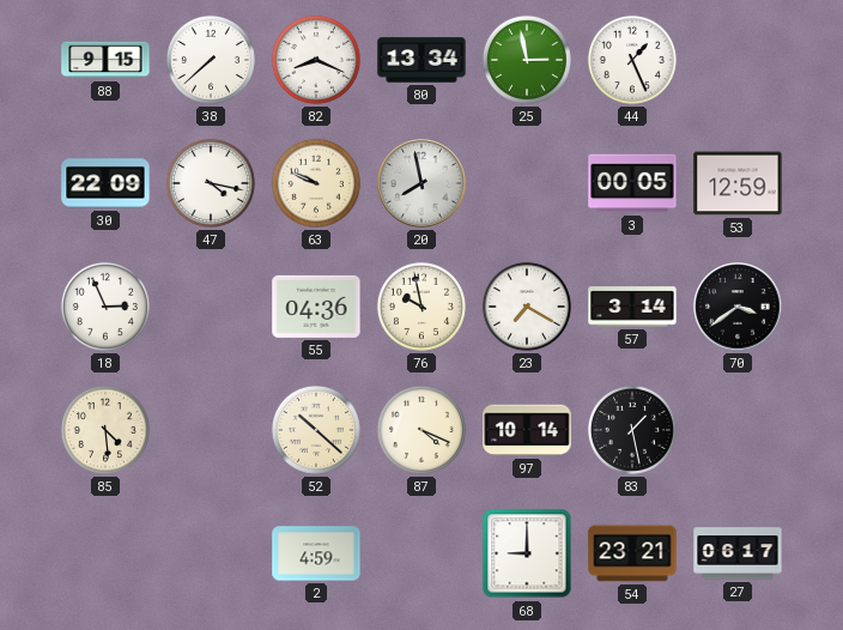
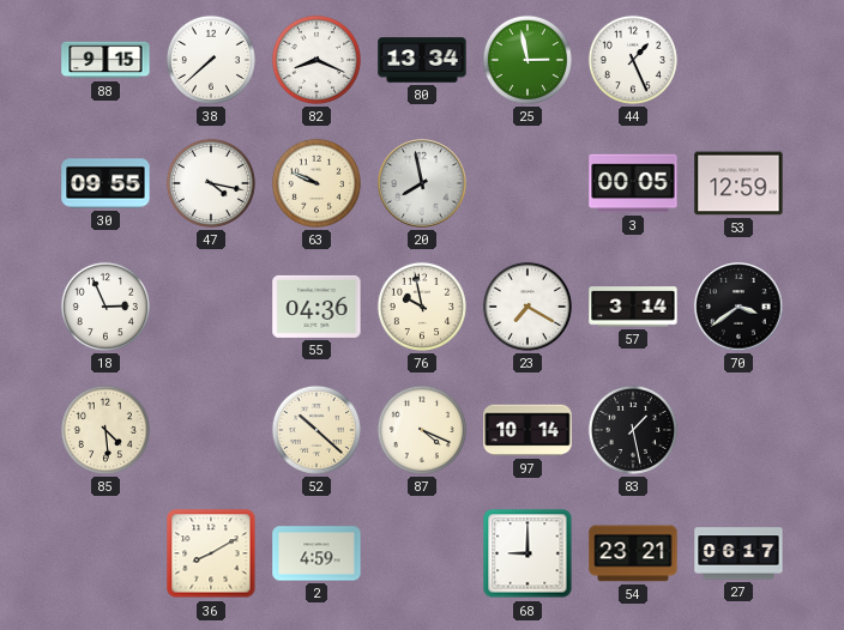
30: 22:09 -> 09:55 (106, 183)
36: none -> 8:10 (211, 553)
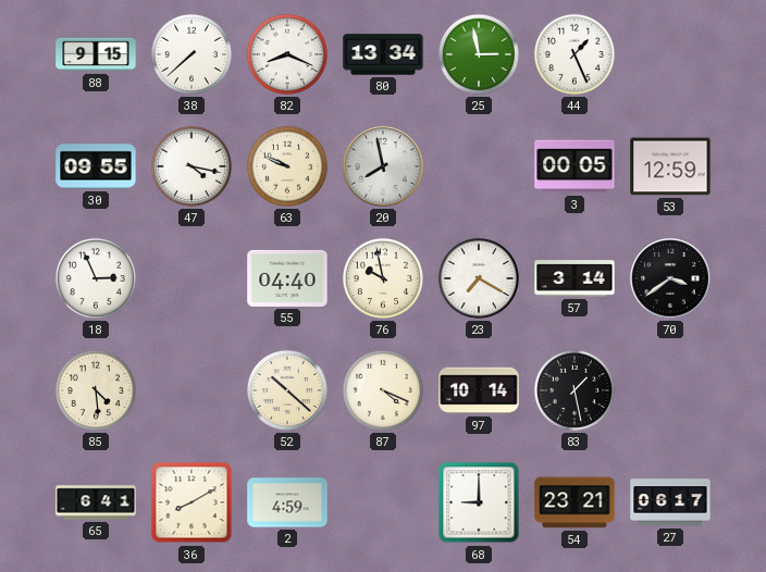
55: 04:36 -> 04:40 (287, 278)
65: none -> 6:41 (96, 502)
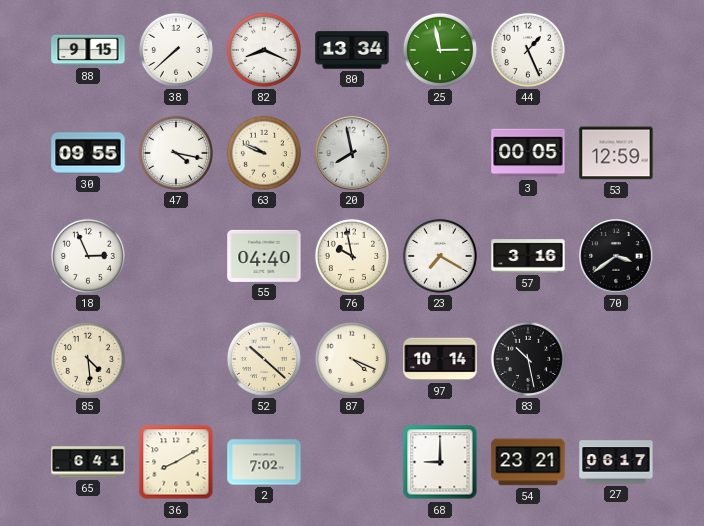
57: 3:14 -> 3:16 (528, 256)
83: 1:28 -> 10:28 (528, 359)
2: 4:59 -> 7:02 (264, 462)
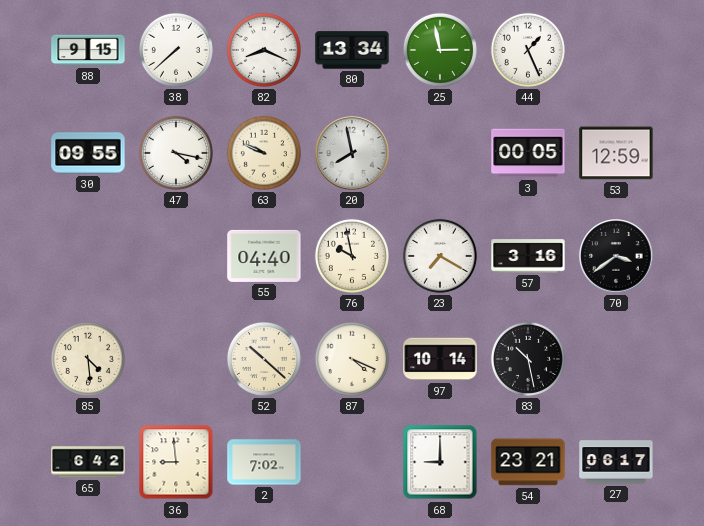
18: 2:56 -> none (88, 256)
65: 6:41 -> 6:42 (88, 462)
36: 8:10 -> 8:59 (176, 462)
